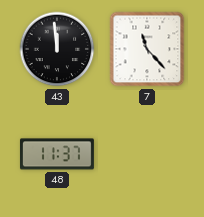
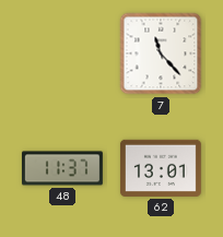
43: 11:59 -> none (57, 49)
62: none -> 13:01 (161, 168)
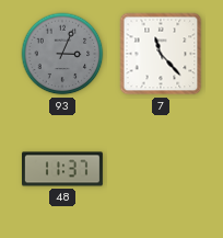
93: none -> 3:04 (62, 54)
62: 13:01 -> none (161, 168)
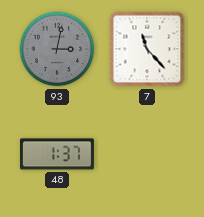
93: 3:04 -> 3:02 (57, 49)
48: 11:37 -> 1:37 (57, 154)
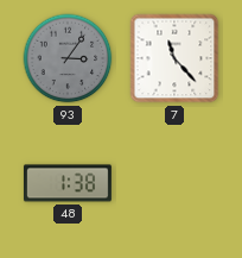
93: 3:02 -> 3:06 (68, 58)
48: 1:37 -> 1:38 (68, 183)
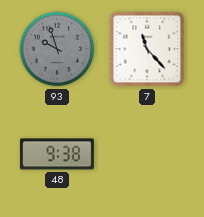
93: 3:06 -> 9:57 (57, 49)
48: 1:38 -> 9:38 (57, 154)
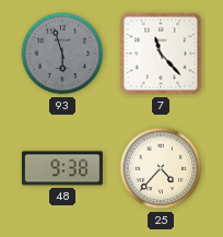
93: 9:57 -> 5:57 (62, 54)
25: none -> 4:37 (161, 168)
